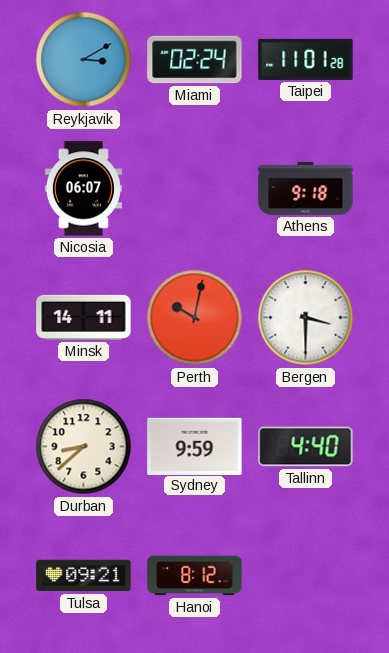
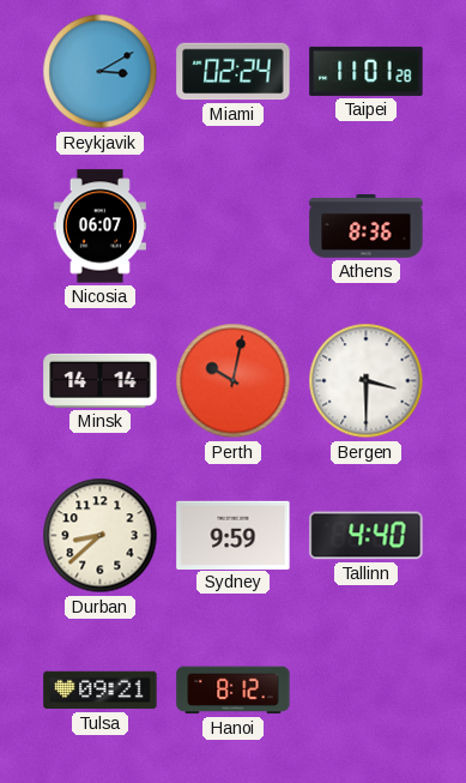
Athens: 9:18 -> 8:36 (367, 227)
Minsk: 14:11 -> 14:14 (101, 380)
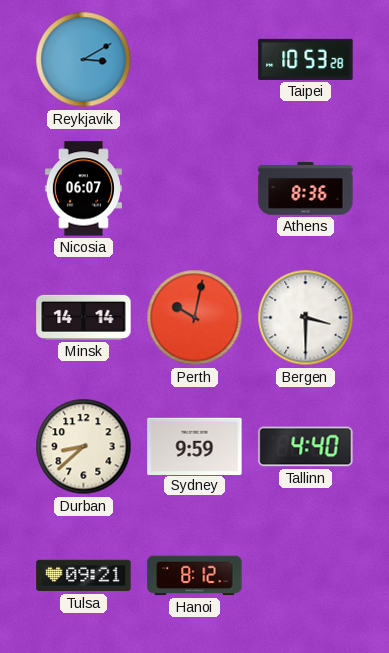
Miami: 02:24 -> none (234, 72)
Taipei: 11:01 -> 10:53 (306, 59)
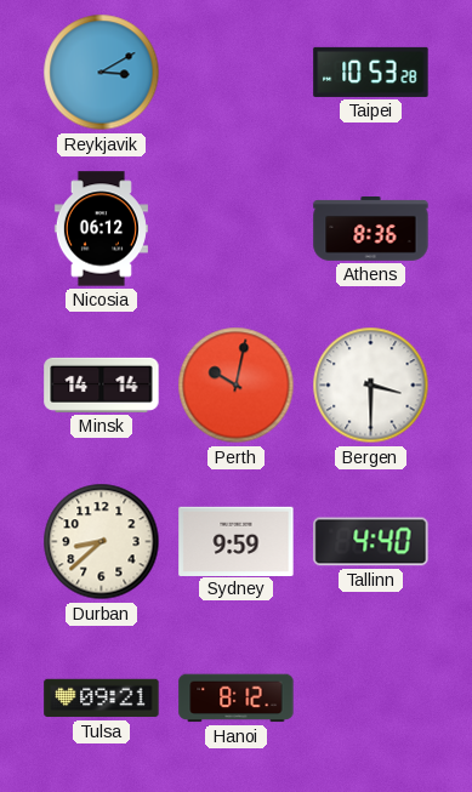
Nicosia: 06:07 -> 06:12 (101, 229)
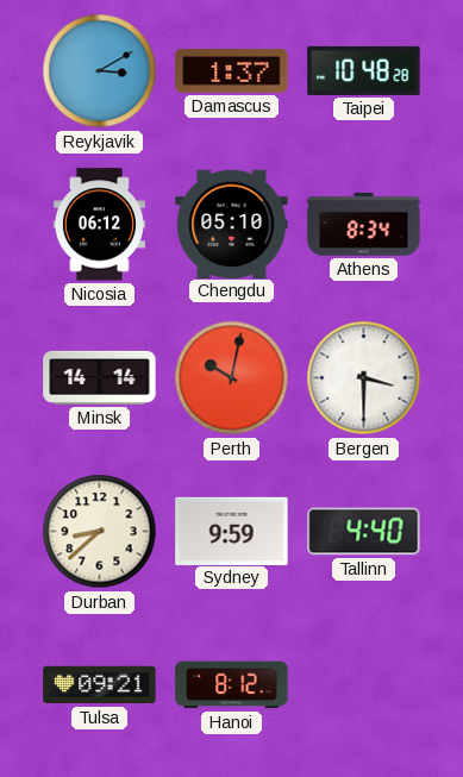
Damascus: none -> 1:37 (232, 71)
Taipei: 10:53 -> 10:48 (364, 70)
Chengdu: none -> 05:10 (232, 224)
Athens: 8:36 -> 8:34 (364, 225)
